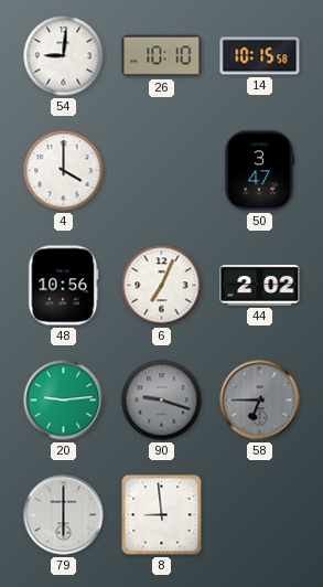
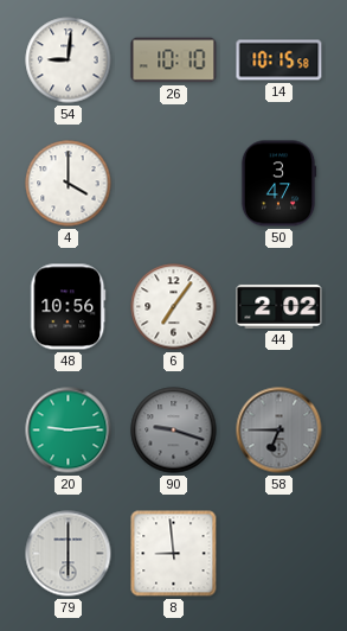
6: 7:04 -> 7:06 (174, 307)
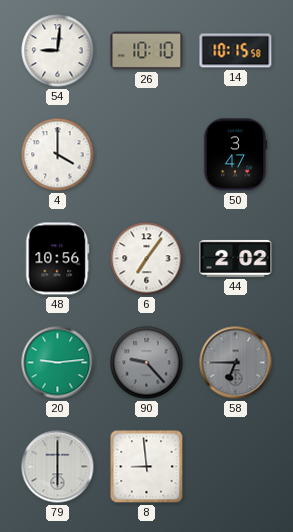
90: 9:18 -> 9:23 (147, 363)
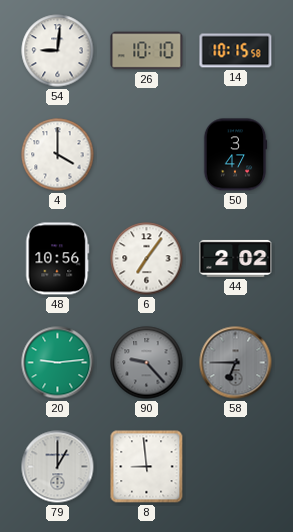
79: 6:00 -> 1:00 (58, 467)
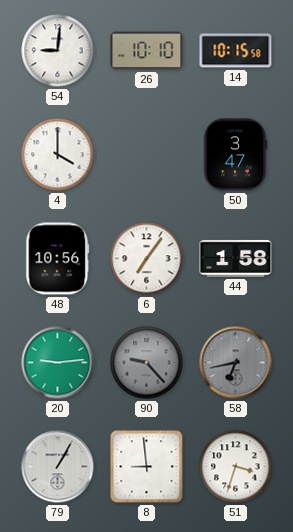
44: 2:02 -> 1:58 (236, 258)
58: 6:45 -> 6:43 (236, 363)
79: 1:00 -> 1:05 (58, 467)
51: none -> 3:33 (236, 467)
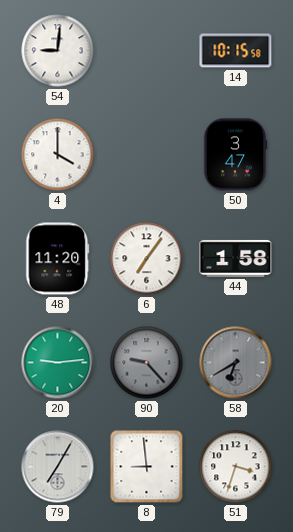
26: 10:10 -> none (147, 51)
48: 10:56 -> 11:20 (58, 259)
58: 6:43 -> 6:40 (236, 363)
79: 1:05 -> 7:05 (58, 467)
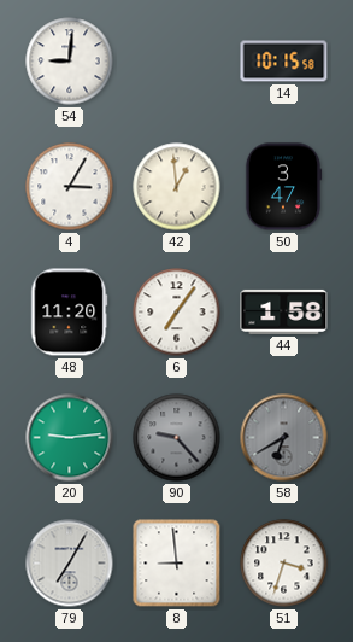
4: 4:00 -> 3:05 (70, 187)
42: none -> 12:59 (177, 187)
